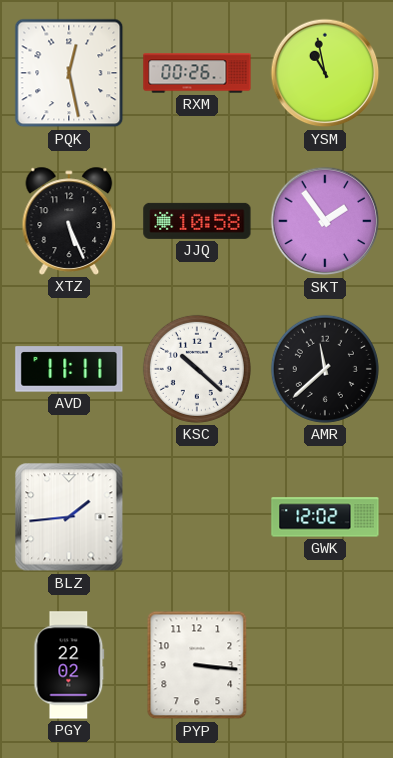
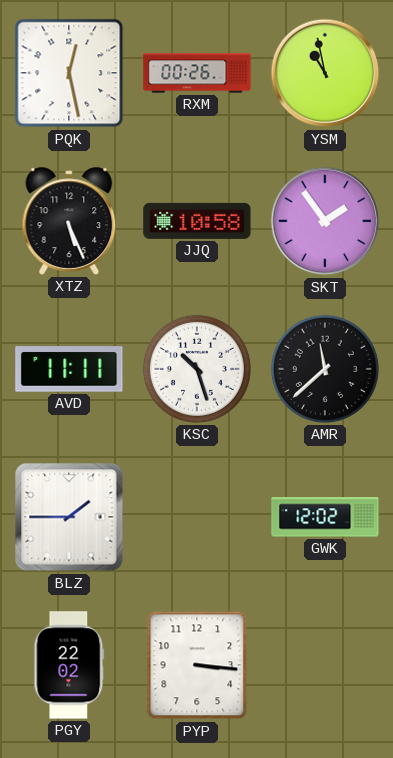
KSC: 10:22 -> 10:27 (197, 369)
BLZ: 1:44 -> 1:45 (69, 517)
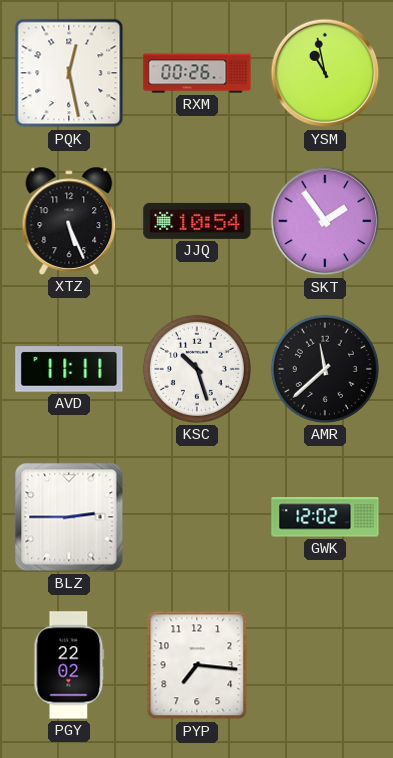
JJQ: 10:58 -> 10:54 (197, 221)
BLZ: 1:45 -> 2:45 (69, 517)
PYP: 3:16 -> 7:16 (197, 665)
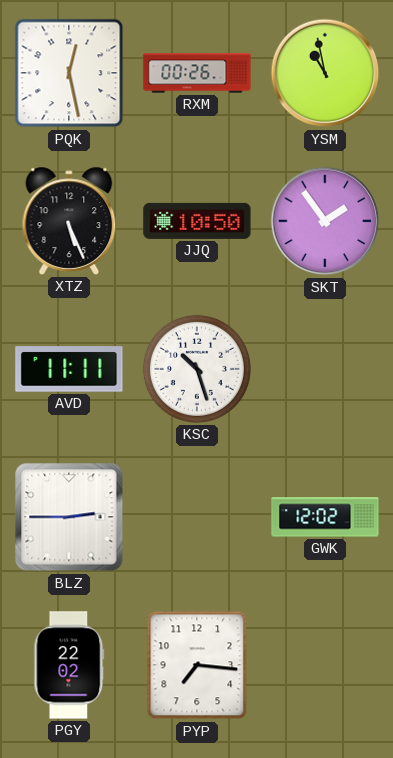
JJQ: 10:54 -> 10:50 (197, 221)
AMR: 11:38 -> none (325, 369)
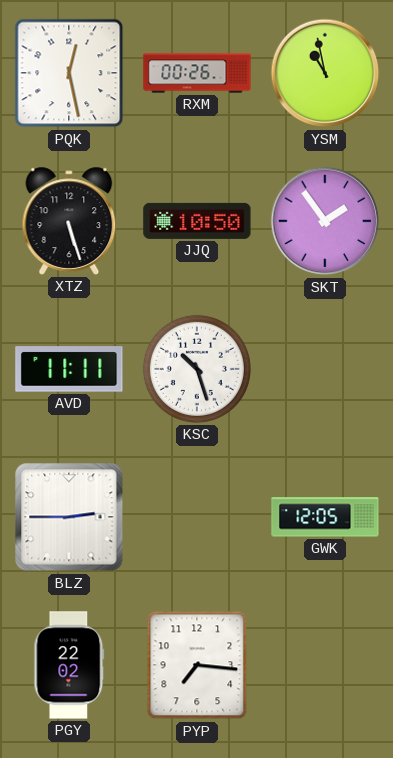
XTZ: 5:26 -> 5:27 (69, 221)
GWK: 12:02 -> 12:05 (325, 517)
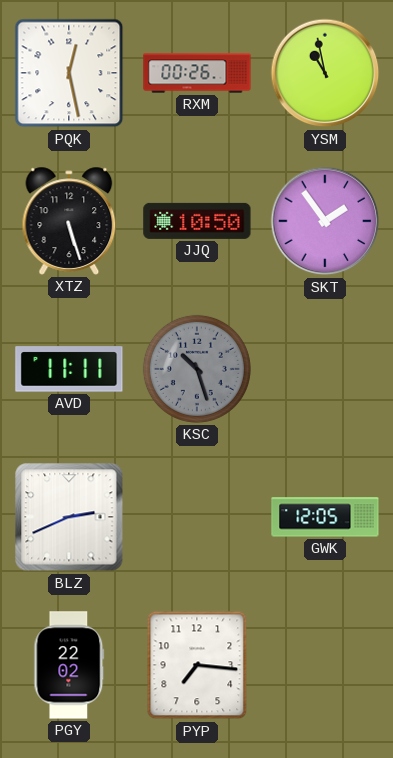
KSC dial: white -> grey (197, 369)
BLZ: 2:45 -> 2:41 (69, 517)
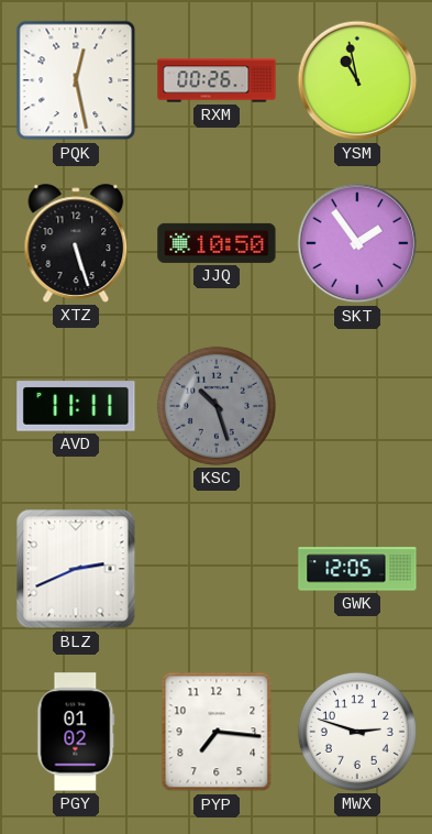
PGY: 22:02 -> 01:02 (76, 732)
MWX: none -> 2:48 (357, 732)
